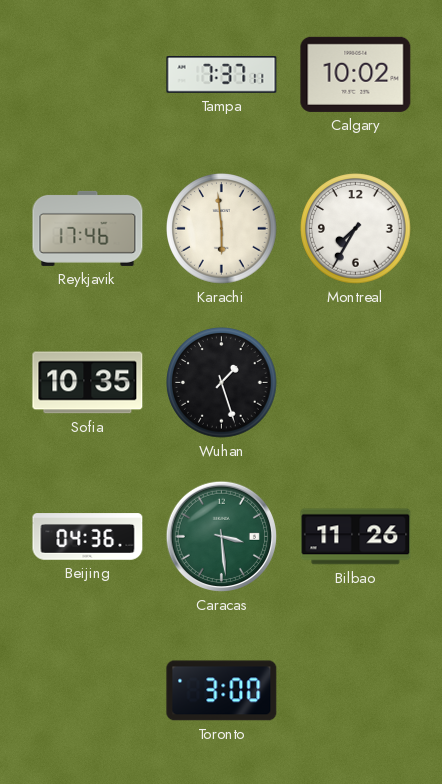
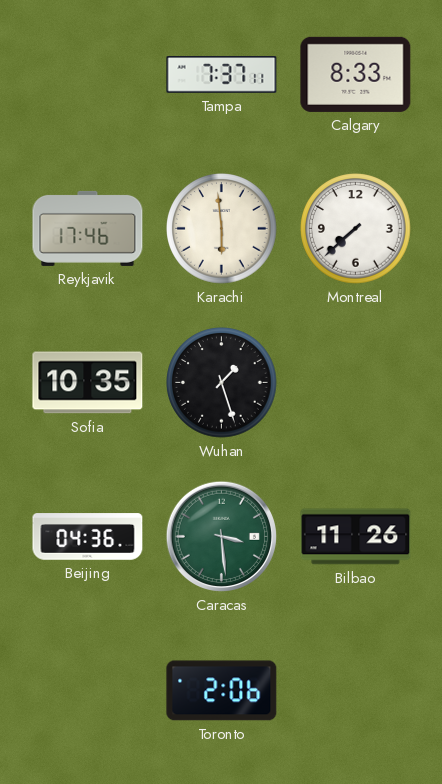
Calgary: 10:02 -> 8:33 (356, 74)
Montreal: 7:35 -> 7:38 (356, 229)
Toronto: 3:00 -> 2:06 (222, 691)
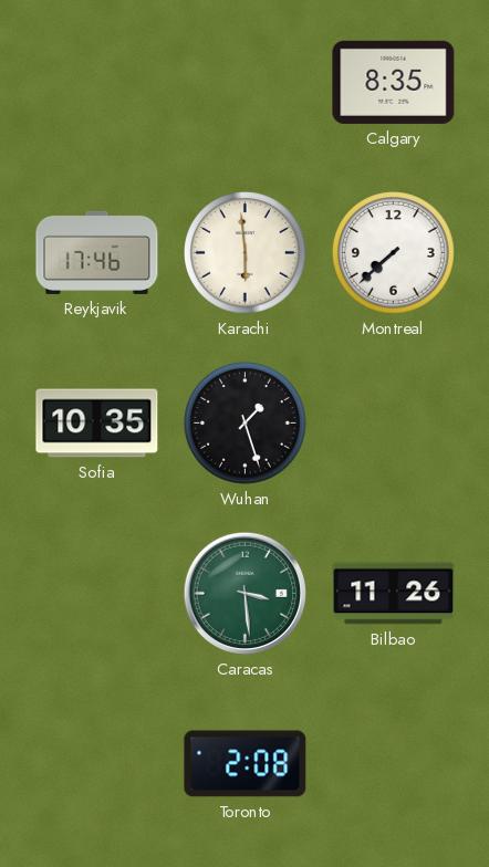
Tampa: 7:37 -> none (222, 75)
Calgary: 8:33 -> 8:35 (394, 82)
Beijing: 04:36 -> none (88, 537)
Toronto: 2:06 -> 2:08 (246, 764)
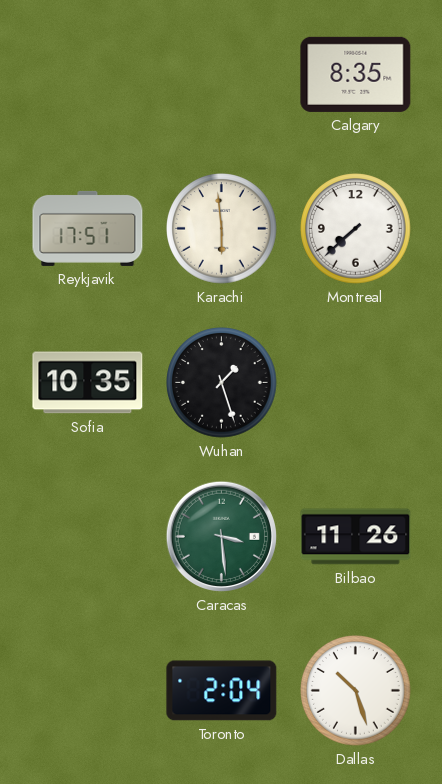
Reykjavik: 17:46 -> 17:51 (88, 228)
Toronto: 2:08 -> 2:04 (222, 691)
Dallas: none -> 10:27 (356, 691)
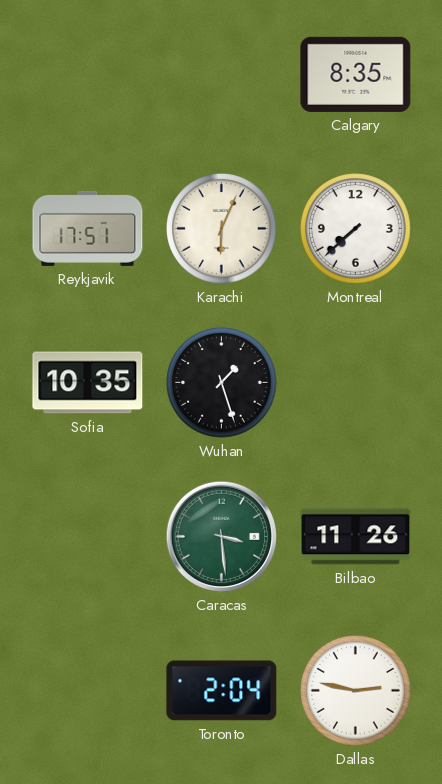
Karachi: 5:59 -> 6:04 (222, 229)
Dallas: 10:27 -> 2:47 (356, 691)
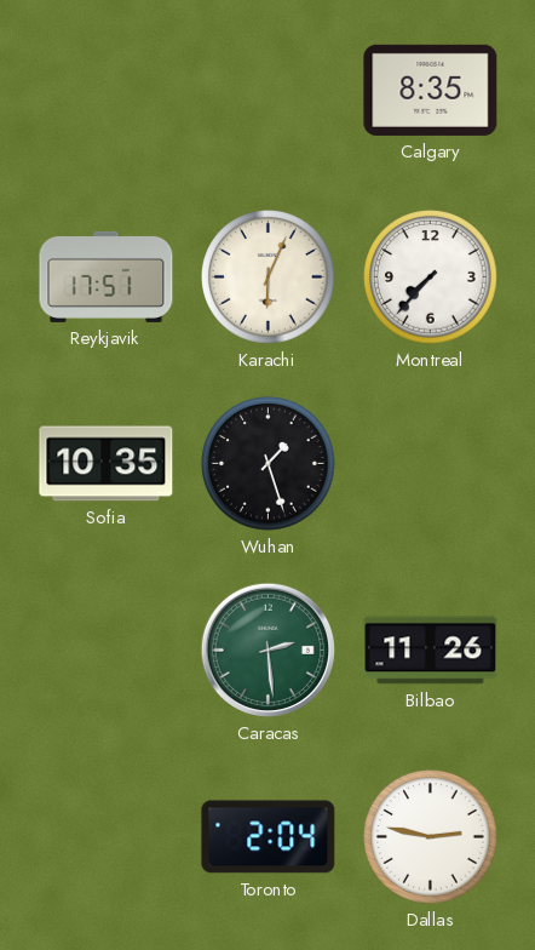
Montreal: 7:38 -> 7:37 (431, 277)
Caracas: 3:29 -> 2:29 (267, 649)
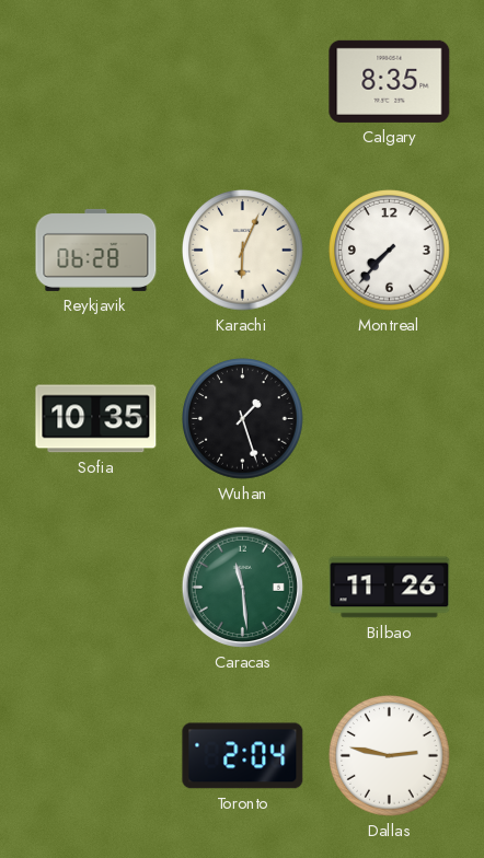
Reykjavik: 17:51 -> 06:28 (96, 250)
Caracas: 2:29 -> 11:29 (242, 587)
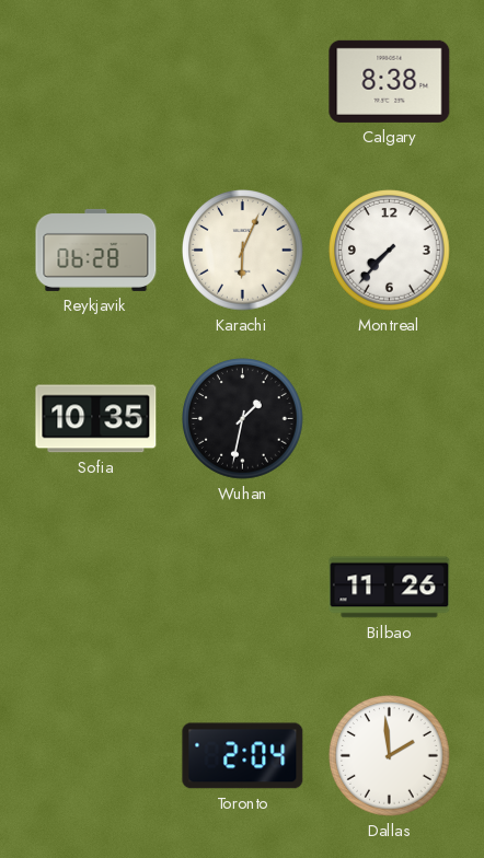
Calgary: 8:35 -> 8:38 (390, 81)
Wuhan: 1:27 -> 1:32 (243, 419)
Caracas: 11:29 -> none (242, 587)
Dallas: 2:47 -> 1:59 (390, 756)
